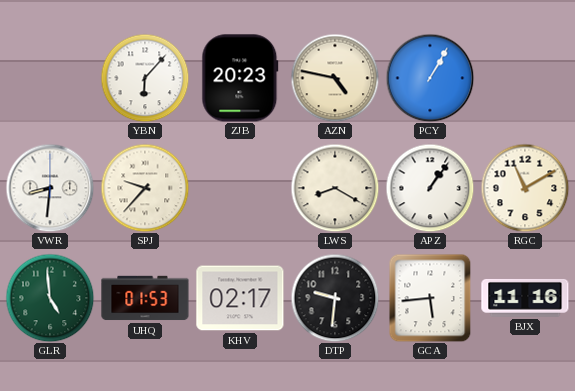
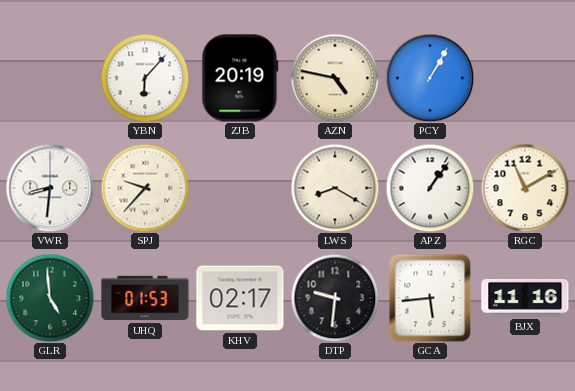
ZJB: 20:23 -> 20:19 (240, 78)
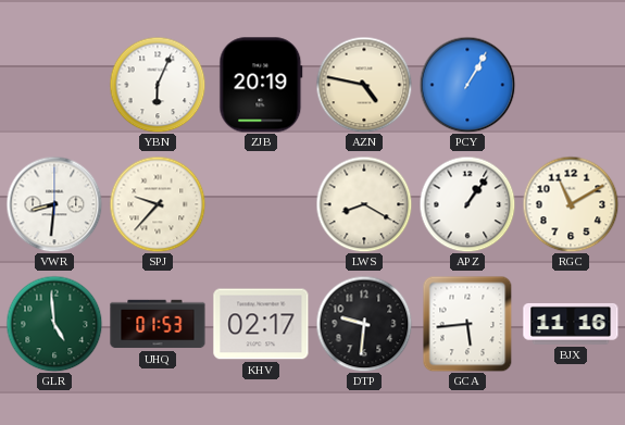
YBN: 6:07 -> 6:04 (158, 85)
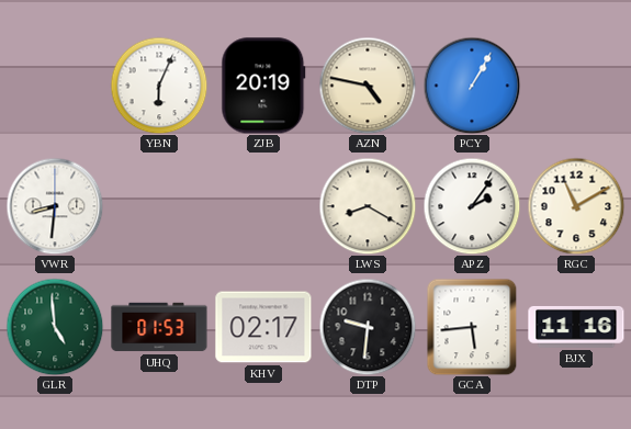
SPJ: 9:37 -> none (158, 204)
APZ: 1:06 -> 2:06 (472, 206)
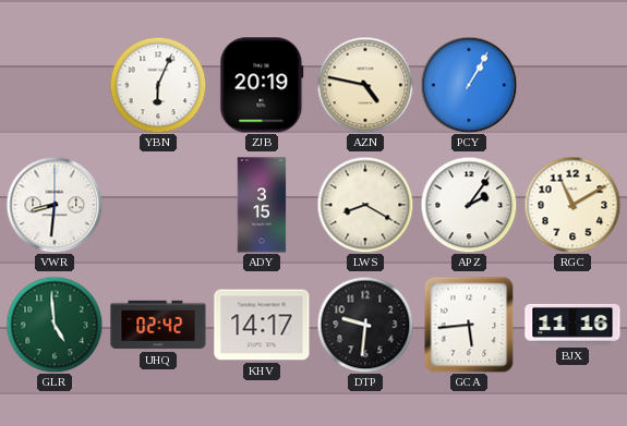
ADY: none -> 3:15 (262, 205)
UHQ: 01:53 -> 02:42 (158, 325)
KHV: 02:17 -> 14:17 (262, 325)
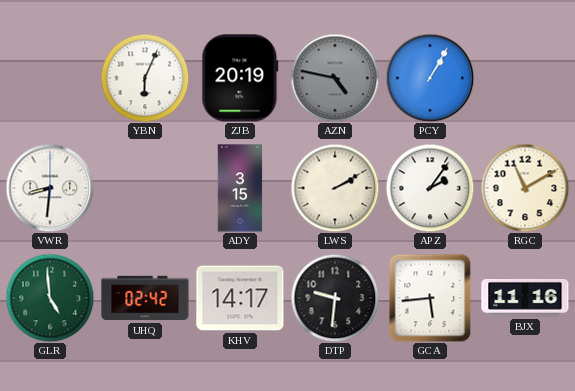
AZN dial: cream -> grey (335, 78)
LWS: 8:20 -> 2:10 (335, 188)
